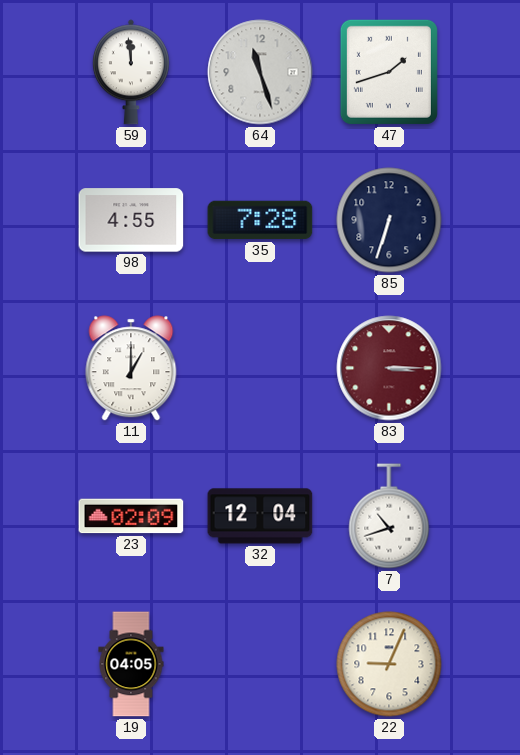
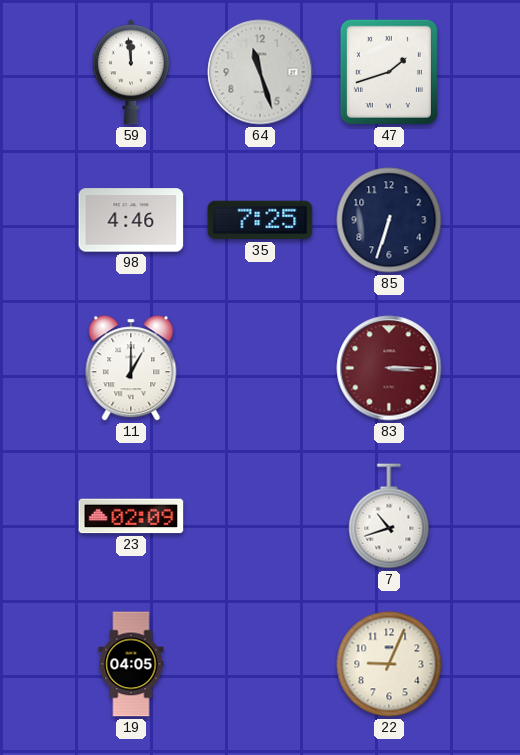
98: 4:55 -> 4:46 (131, 220)
35: 7:28 -> 7:25 (260, 220)
32: 12:04 -> none (260, 516)
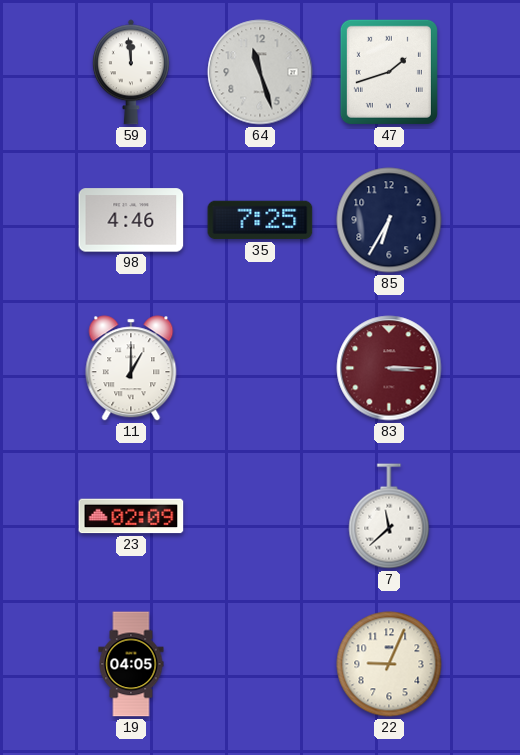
85: 6:33 -> 6:35 (389, 220)
7: 10:42 -> 11:38 (389, 516)
